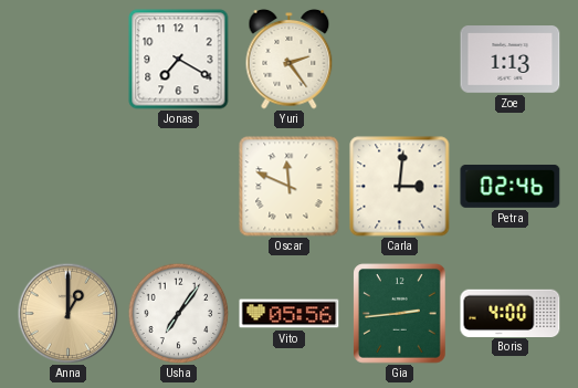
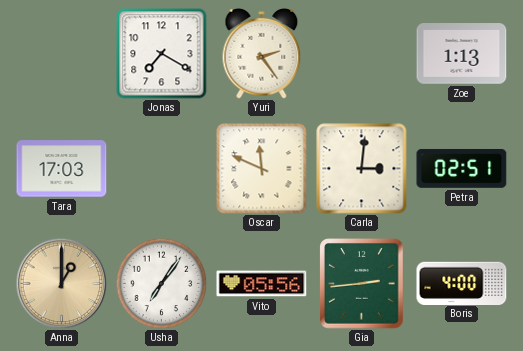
Tara: none -> 17:03 (62, 169)
Petra: 02:46 -> 02:51 (462, 169)
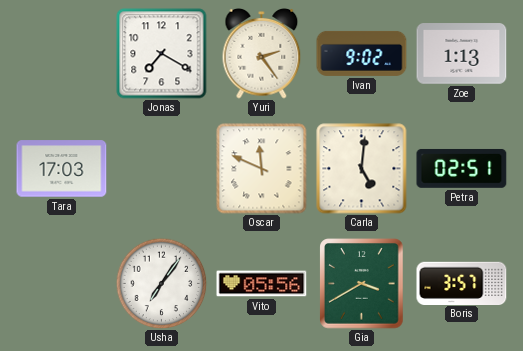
Ivan: none -> 9:02 (362, 53)
Carla: 3:01 -> 5:01 (362, 169)
Anna: 1:00 -> none (61, 283)
Gia: 2:44 -> 3:40 (362, 284)
Boris: 4:00 -> 3:57 (462, 283)
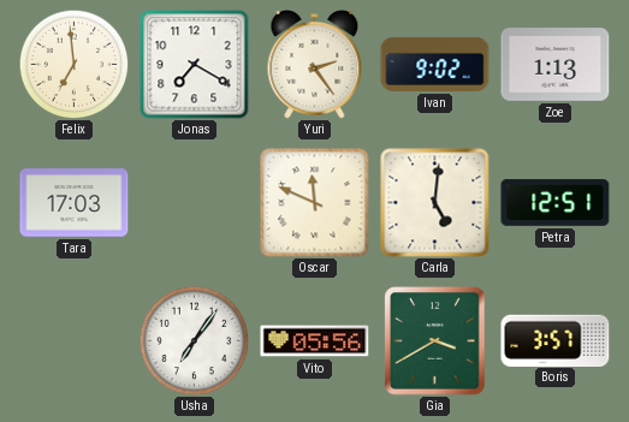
Felix: none -> 6:59 (73, 64)
Petra: 02:51 -> 12:51 (556, 203)
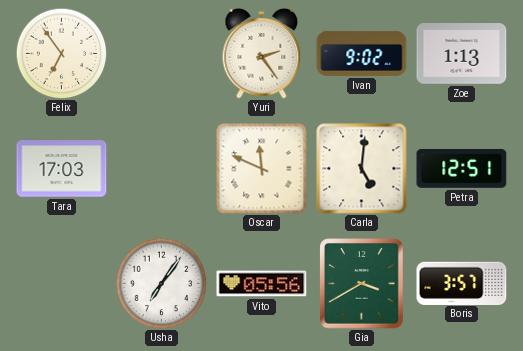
Felix: 6:59 -> 6:54 (61, 53)
Jonas: 7:20 -> none (195, 65)
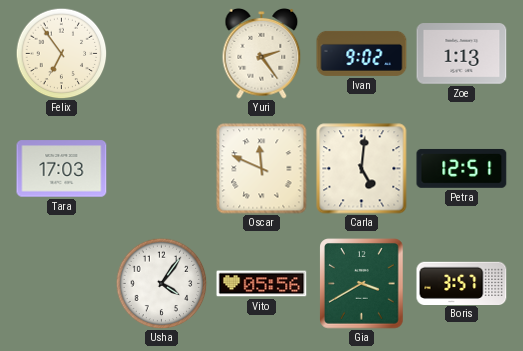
Usha: 7:06 -> 4:06 (161, 283)
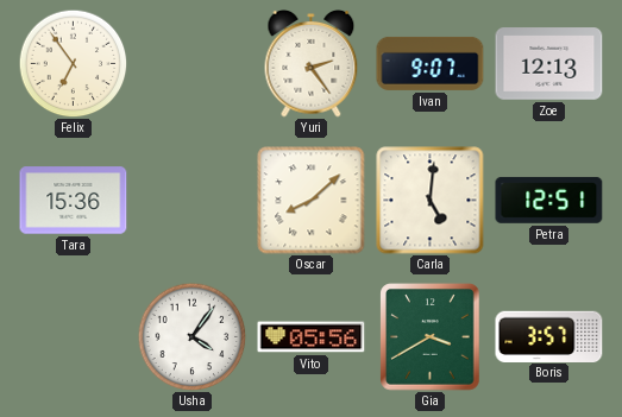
Ivan: 9:02 -> 9:07 (431, 63)
Zoe: 1:13 -> 12:13 (549, 64)
Tara: 17:03 -> 15:36 (74, 201)
Oscar: 11:49 -> 8:08 (312, 201)
